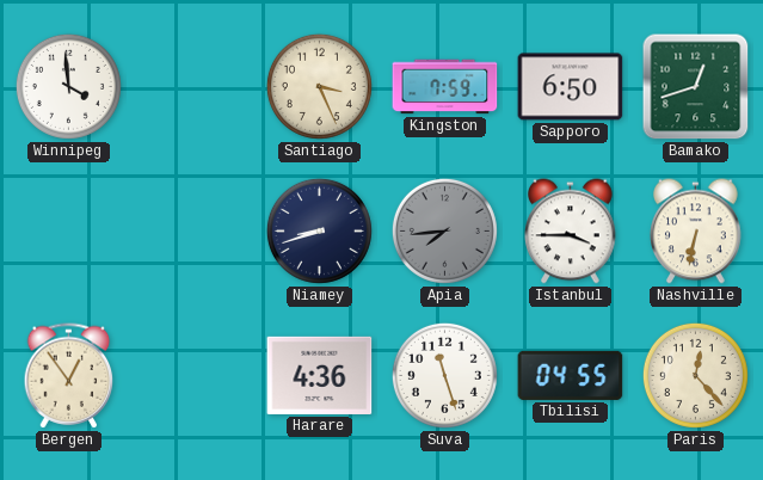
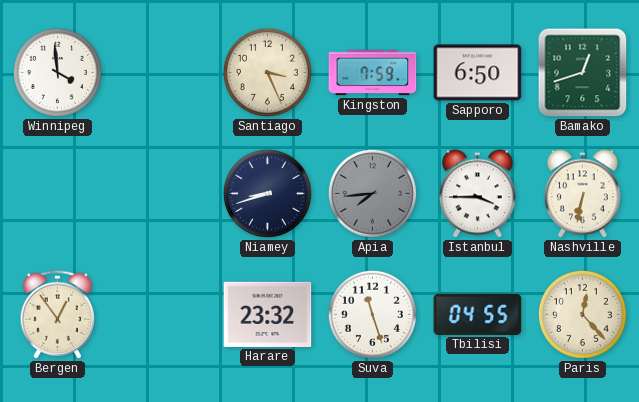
Harare: 4:36 -> 23:32 (268, 314)
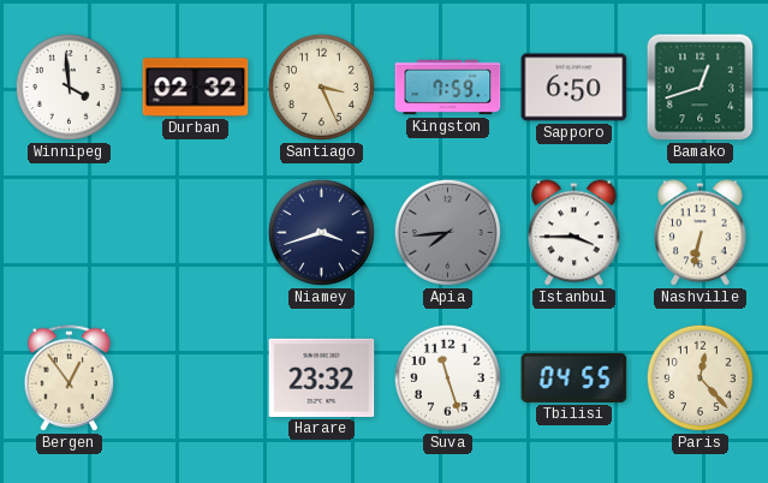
Durban: none -> 02:32 (196, 88)
Niamey: 8:42 -> 3:42 (321, 232)
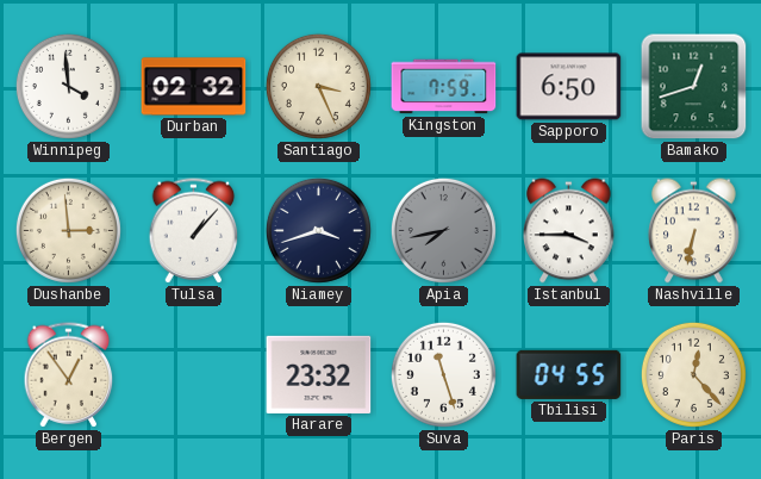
Dushanbe: none -> 2:59 (68, 230)
Tulsa: none -> 1:07 (194, 231)
Apia: 7:44 -> 7:43 (443, 230)
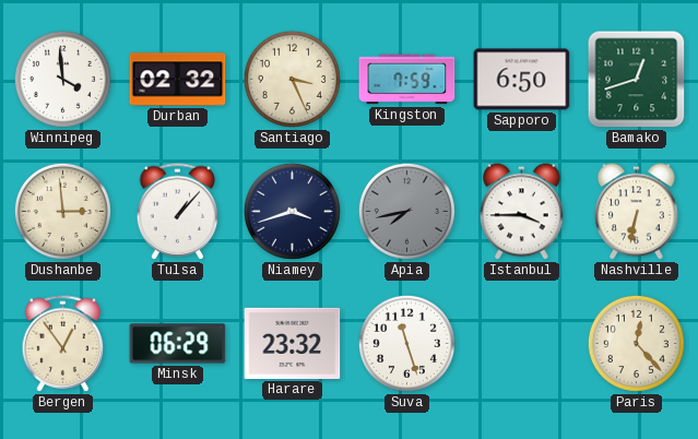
Minsk: none -> 06:29 (178, 344)
Tbilisi: 04:55 -> none (569, 374)
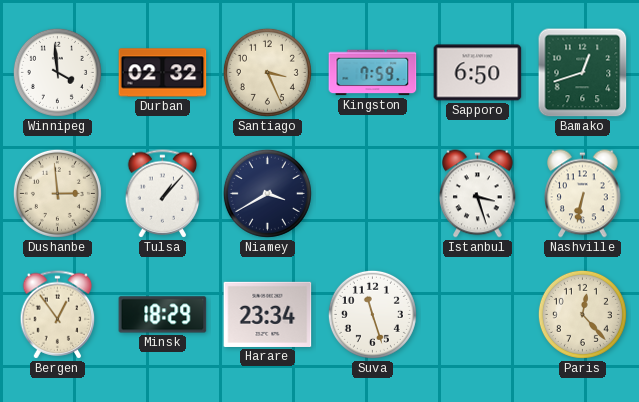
Niamey: 3:42 -> 3:40 (267, 193)
Apia: 7:43 -> none (406, 211)
Istanbul: 3:45 -> 3:27 (478, 194)
Minsk: 06:29 -> 18:29 (163, 315)
Harare: 23:32 -> 23:34 (268, 314)
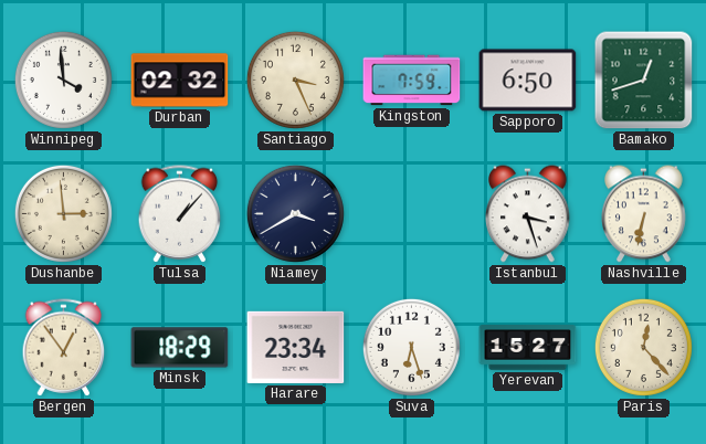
Suva: 11:27 -> 6:27 (411, 347)
Yerevan: none -> 15:27 (528, 348)
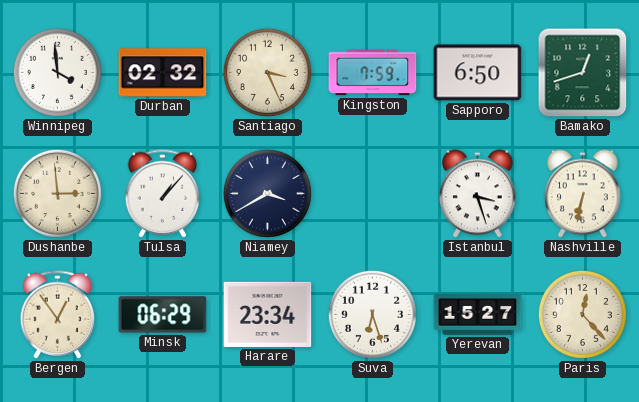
Minsk: 18:29 -> 06:29 (163, 315)
